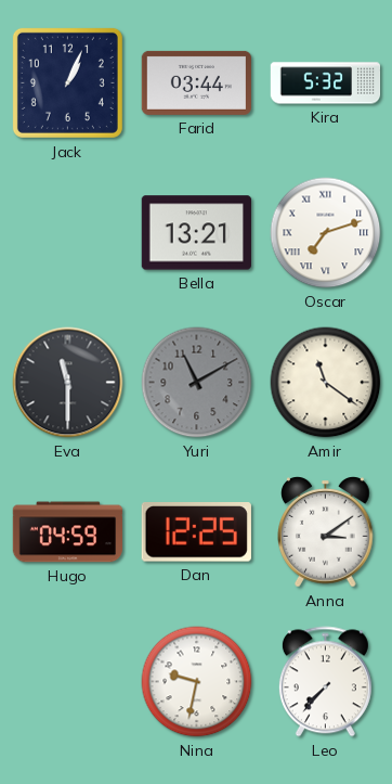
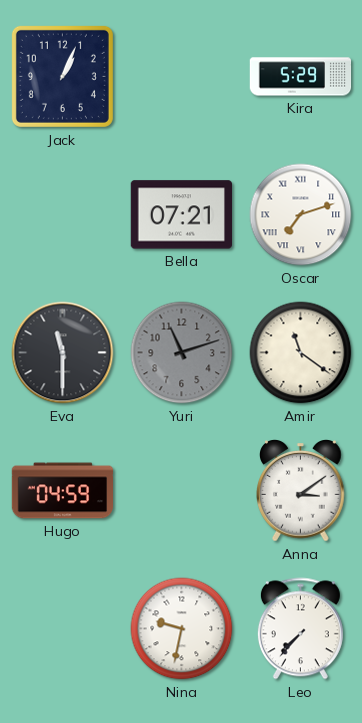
Farid: 03:44 -> none (196, 82)
Kira: 5:32 -> 5:29 (301, 77)
Bella: 13:21 -> 07:21 (181, 215)
Yuri: 11:10 -> 11:12 (182, 353)
Dan: 12:25 -> none (196, 532)
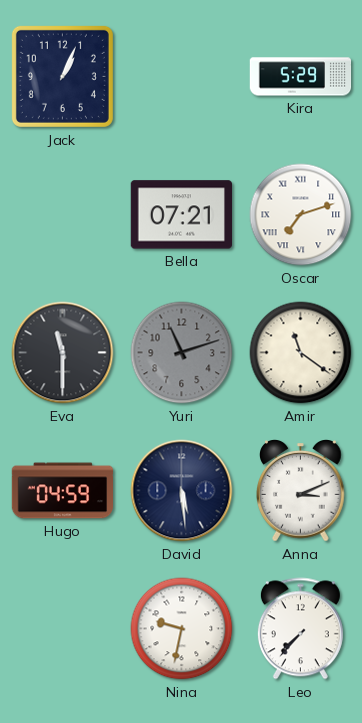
David: none -> 5:29 (182, 491)
Anna: 3:09 -> 3:11 (301, 491)
